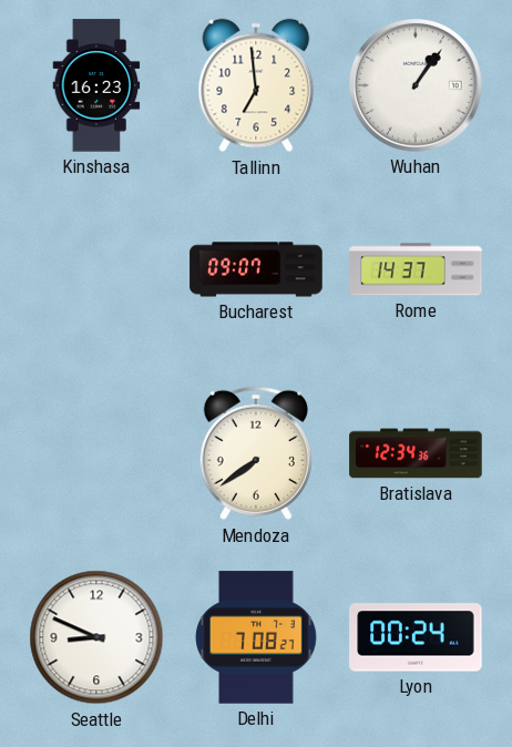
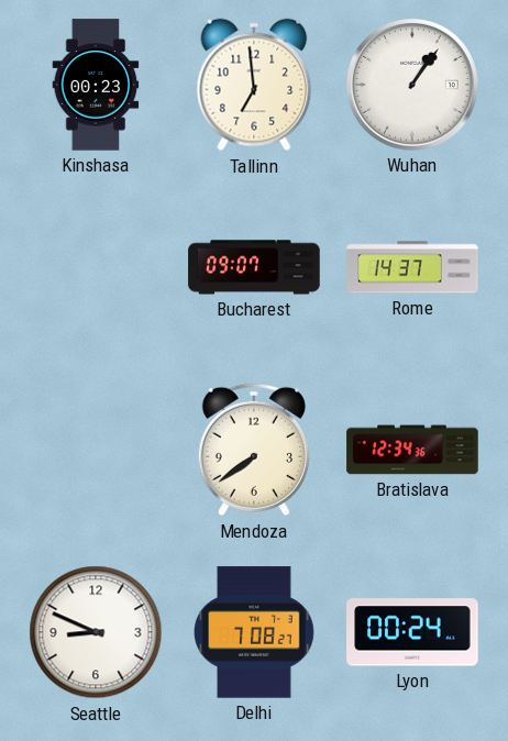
Kinshasa: 16:23 -> 00:23 (96, 85)
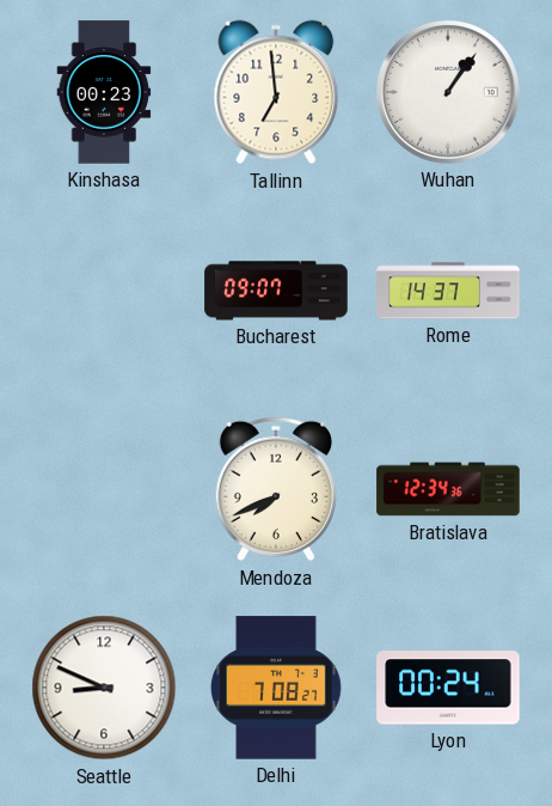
Mendoza: 7:39 -> 7:41 (276, 489)
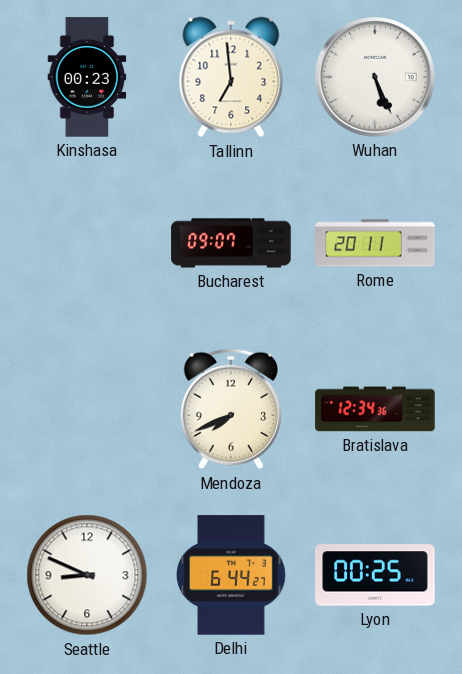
Wuhan: 1:06 -> 5:26 (376, 78)
Rome: 14:37 -> 20:11 (375, 243)
Delhi: 7:08 -> 6:44 (231, 575)
Lyon: 00:24 -> 00:25 (375, 575)
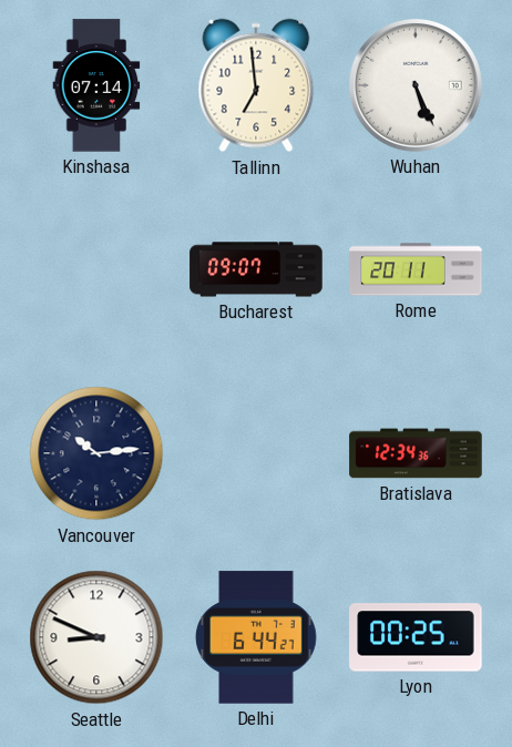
Kinshasa: 00:23 -> 07:14 (96, 85)
Vancouver: none -> 10:14 (96, 453)
Mendoza: 7:41 -> none (231, 409)
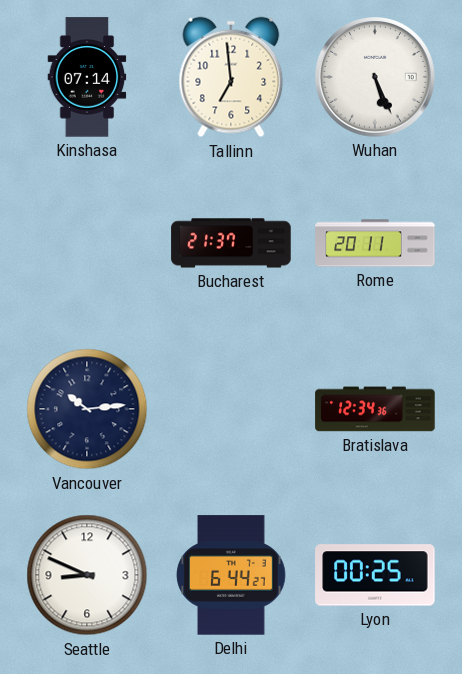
Bucharest: 09:07 -> 21:37 (231, 243)
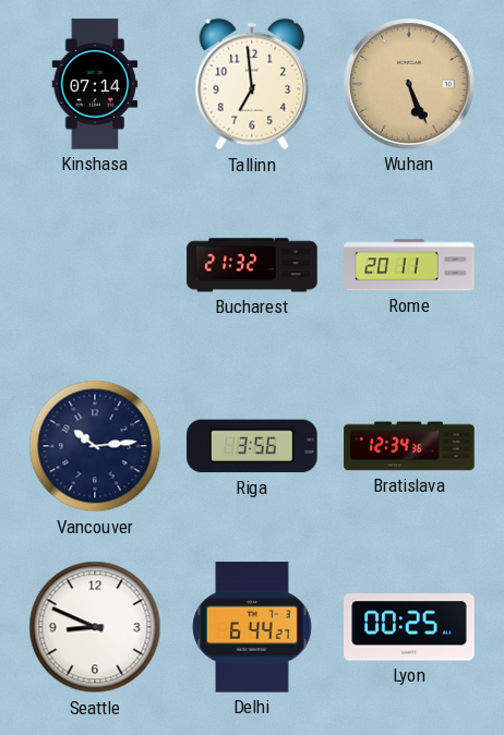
Wuhan dial: white -> champagne (410, 85)
Bucharest: 21:37 -> 21:32 (252, 265)
Riga: none -> 3:56 (252, 446)
